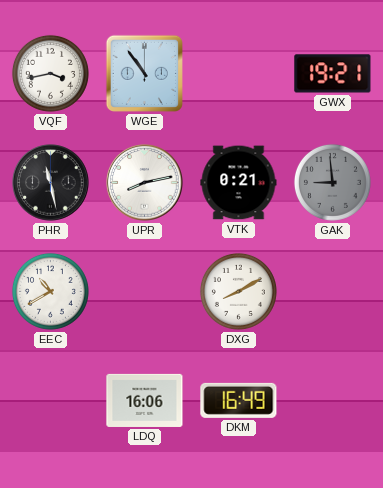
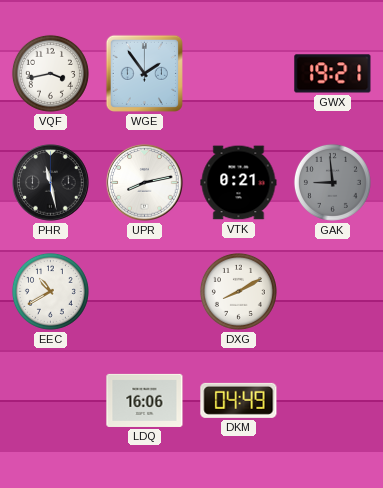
WGE: 10:54 -> 1:54 (144, 73)
DKM: 16:49 -> 04:49 (239, 400)
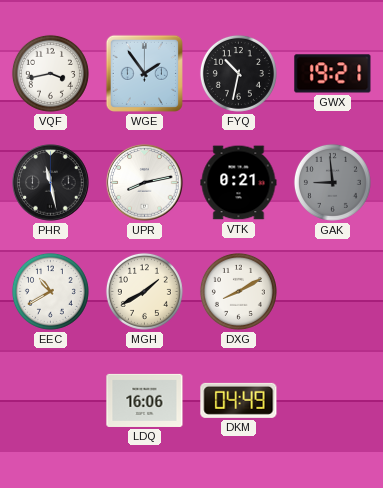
FYQ: none -> 10:32 (238, 73)
MGH: none -> 1:40 (144, 291)
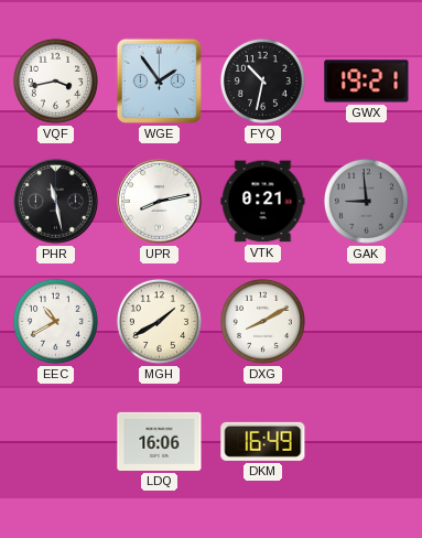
DKM: 04:49 -> 16:49 (263, 441)
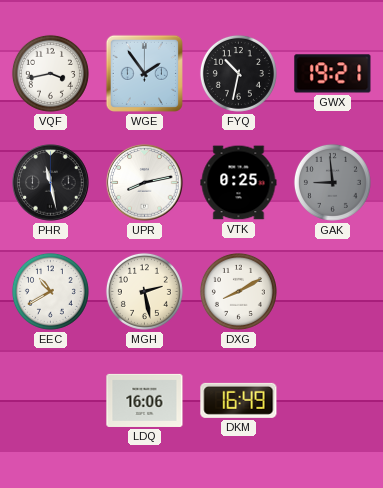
VTK: 0:21 -> 0:25 (239, 183)
MGH: 1:40 -> 2:28 (144, 291)
